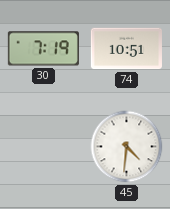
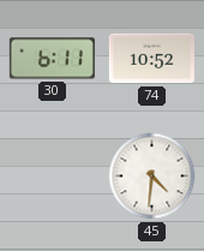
30: 7:19 -> 6:11 (52, 59)
74: 10:51 -> 10:52 (151, 59)
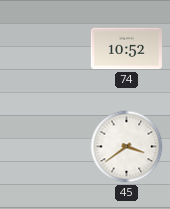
30: 6:11 -> none (52, 59)
45: 4:31 -> 3:39 (127, 147)
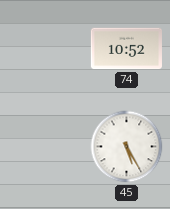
45: 3:39 -> 5:25 (127, 147)
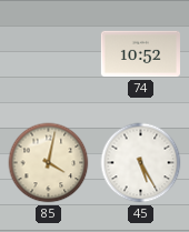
85: none -> 4:02 (49, 163)
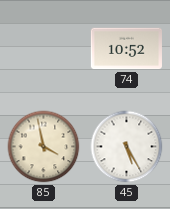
85: 4:02 -> 3:58 (44, 147)
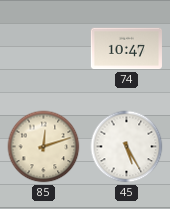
74: 10:52 -> 10:47 (126, 49)
85: 3:58 -> 12:12 (44, 147)
